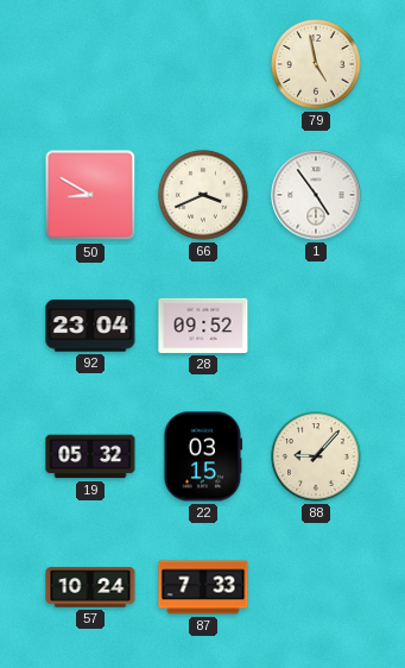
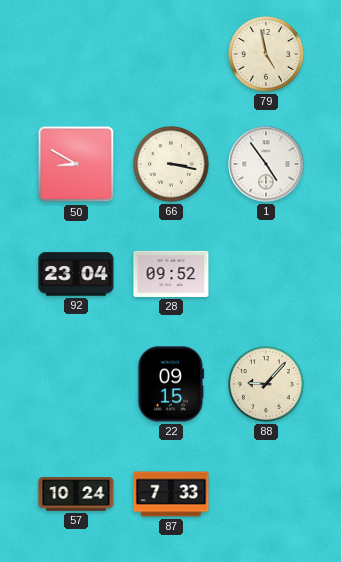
66: 3:41 -> 3:17 (171, 164)
19: 05:32 -> none (90, 456)
22: 03:15 -> 09:15 (171, 384)
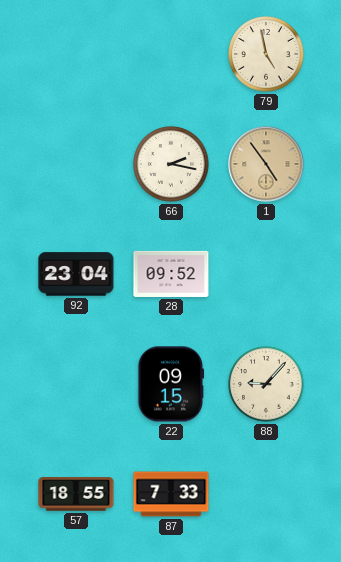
50: 8:50 -> none (76, 164)
66: 3:17 -> 2:17 (171, 164)
1 dial: white -> champagne (266, 164)
57: 10:24 -> 18:55 (76, 494)
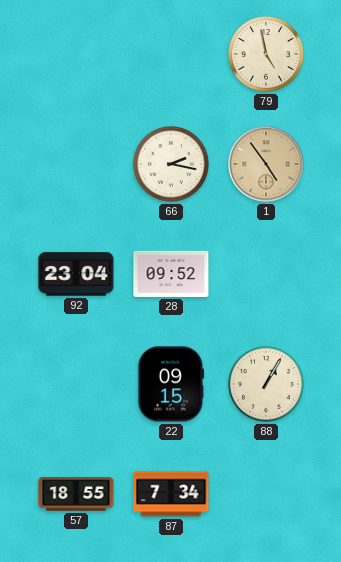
88: 9:07 -> 1:05 (266, 384)
87: 7:33 -> 7:34 (171, 494)
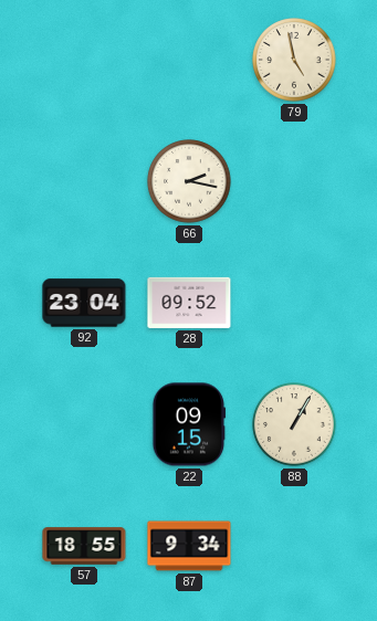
1: 4:54 -> none (266, 164)
87: 7:34 -> 9:34 (189, 546)
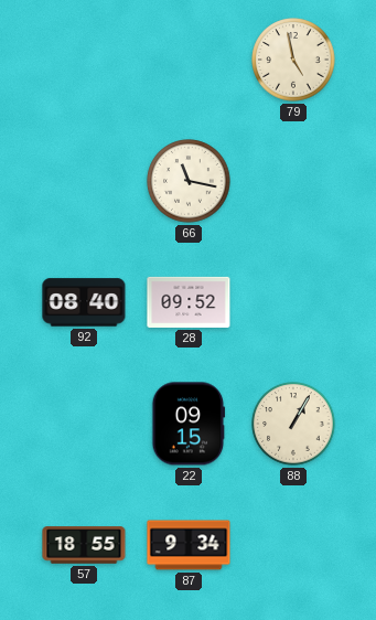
66: 2:17 -> 11:17 (189, 181)
92: 23:04 -> 08:40 (84, 302)
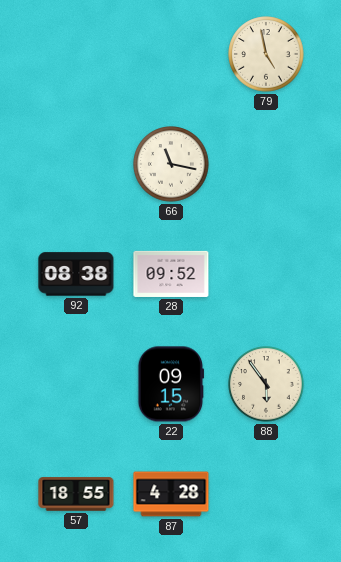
92: 08:40 -> 08:38 (76, 274)
88: 1:05 -> 5:54 (266, 384)
87: 9:34 -> 4:28 (171, 494)
